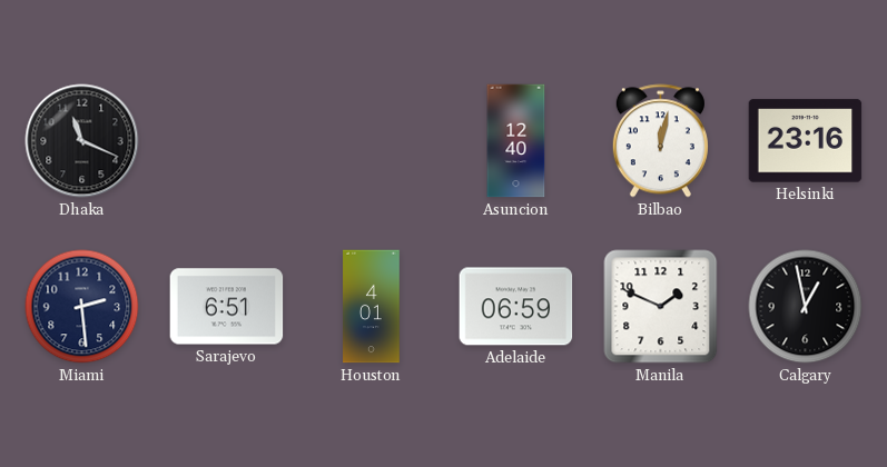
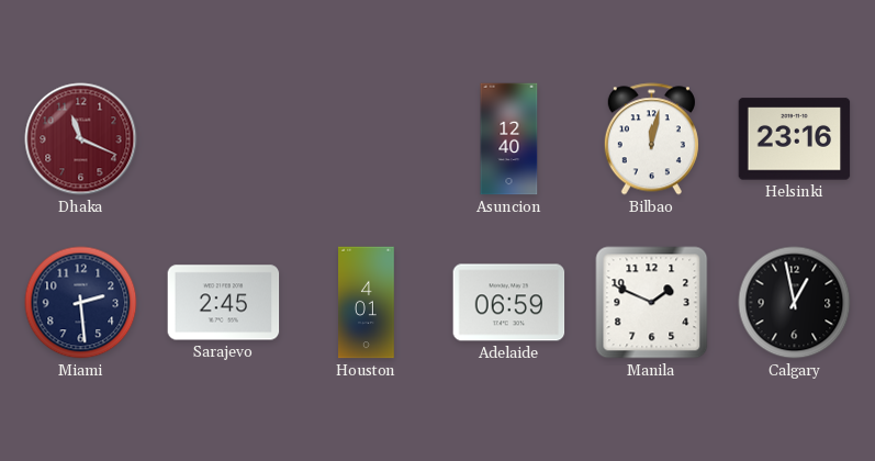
Dhaka dial: black -> burgundy (81, 139)
Sarajevo: 6:51 -> 2:45 (224, 303)
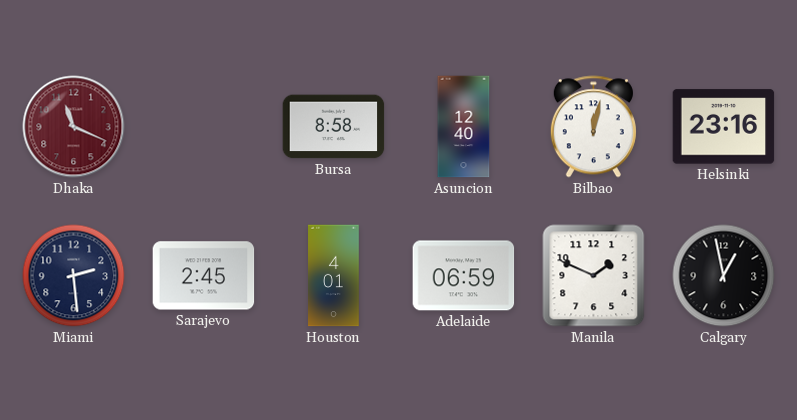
Bursa: none -> 8:58 (334, 127)
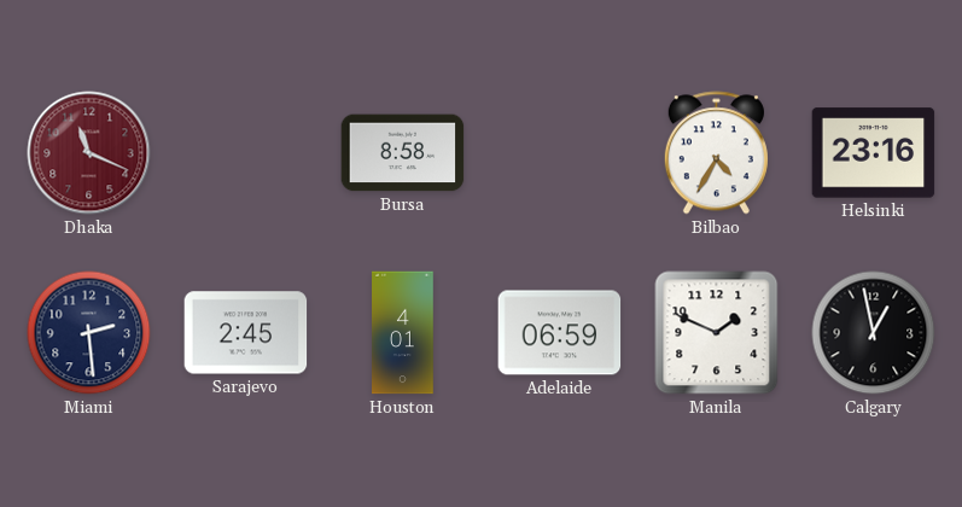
Asuncion: 12:40 -> none (464, 127)
Bilbao: 12:02 -> 4:35 (716, 153)
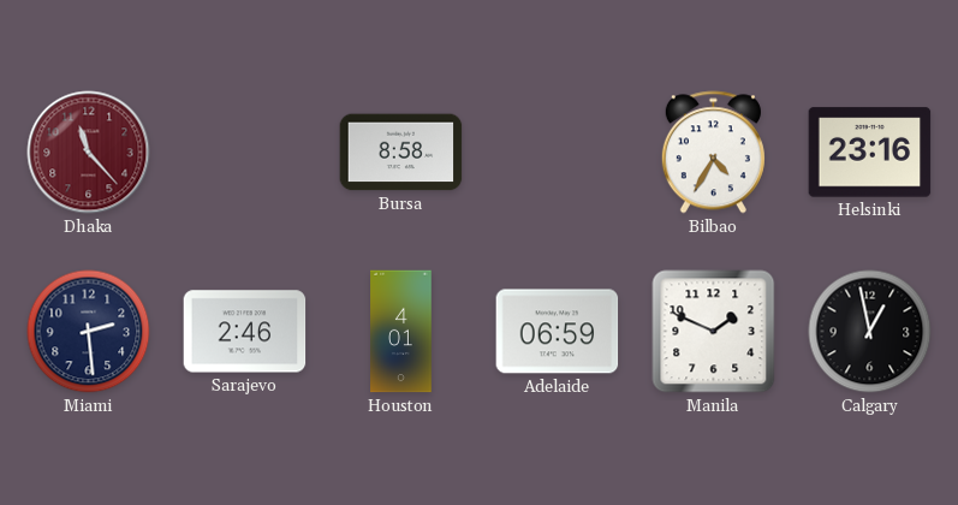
Dhaka: 11:19 -> 11:23 (89, 153)
Sarajevo: 2:45 -> 2:46 (245, 332)
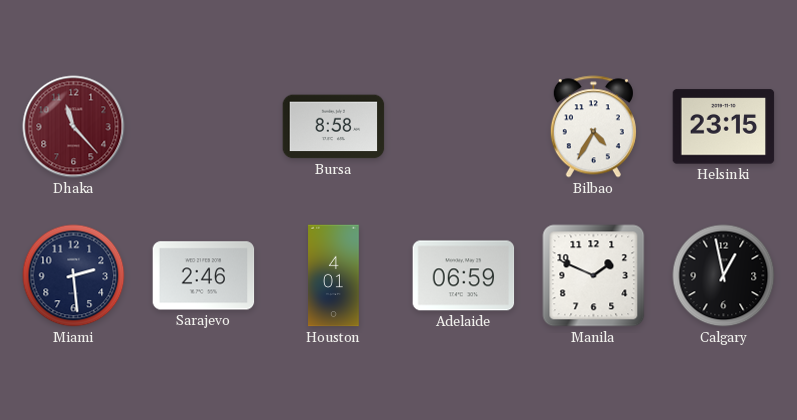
Helsinki: 23:16 -> 23:15 (724, 127)
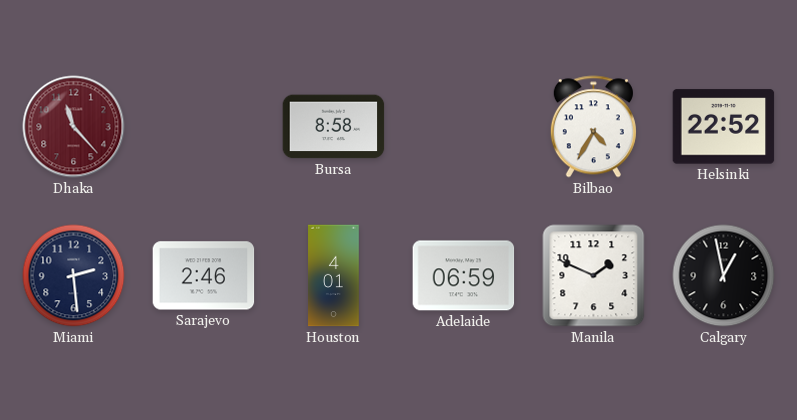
Helsinki: 23:15 -> 22:52 (724, 127)
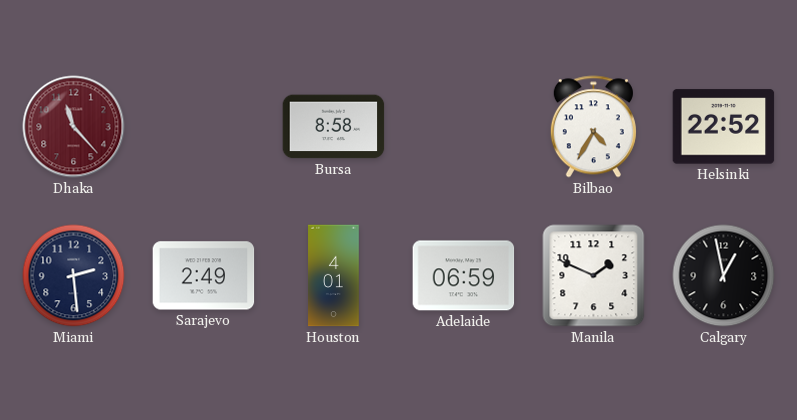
Sarajevo: 2:46 -> 2:49 (204, 276)
